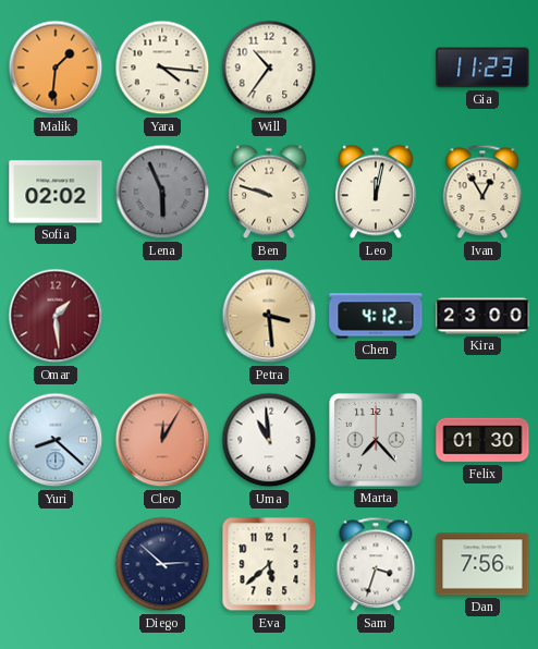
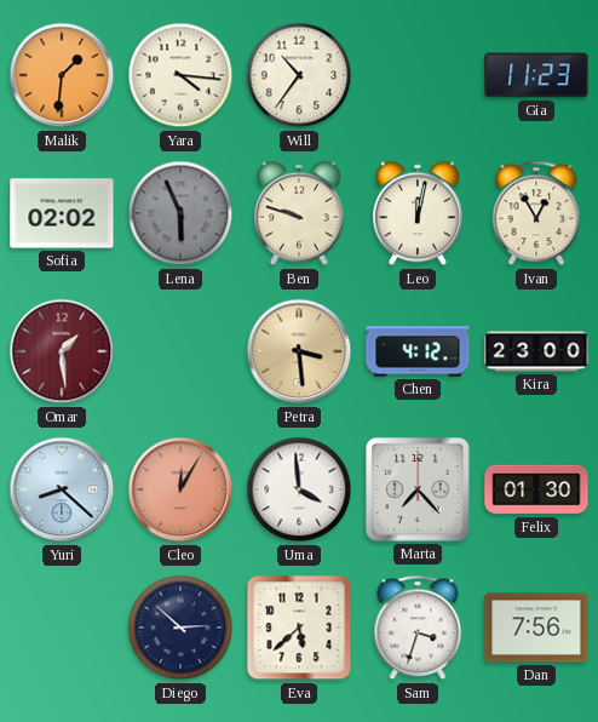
Uma: 10:59 -> 3:59 (299, 489)
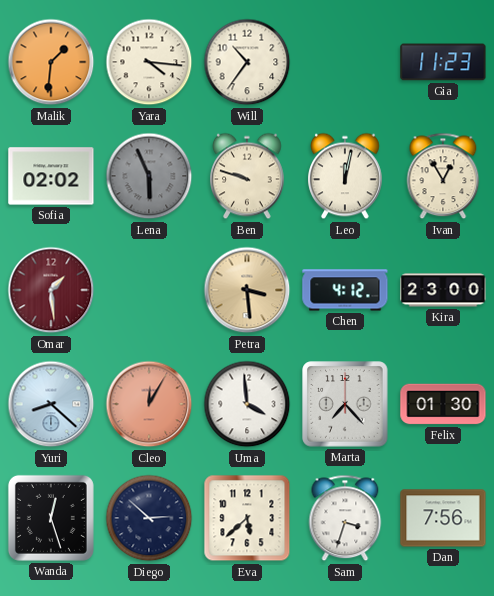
Wanda: none -> 12:27 (51, 518)
